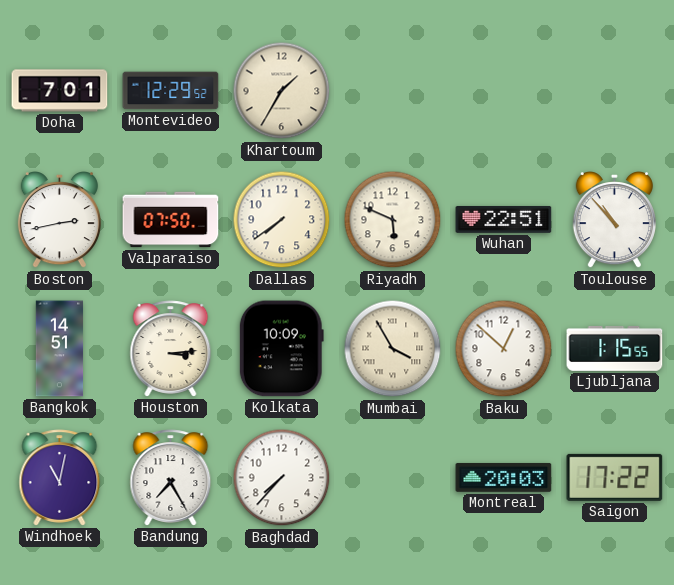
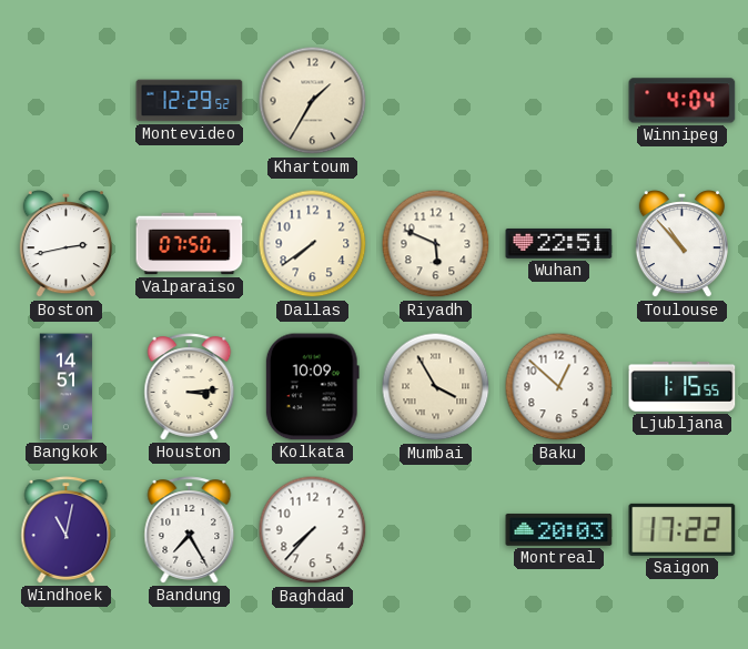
Doha: 7:01 -> none (60, 91)
Winnipeg: none -> 4:04 (683, 101)
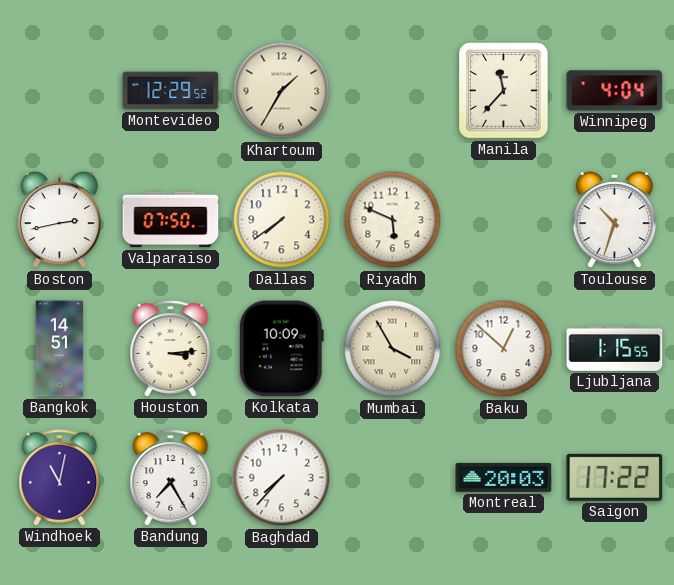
Manila: none -> 11:37 (504, 91)
Wuhan: 22:51 -> none (559, 243)
Toulouse: 10:53 -> 10:33 (614, 221)
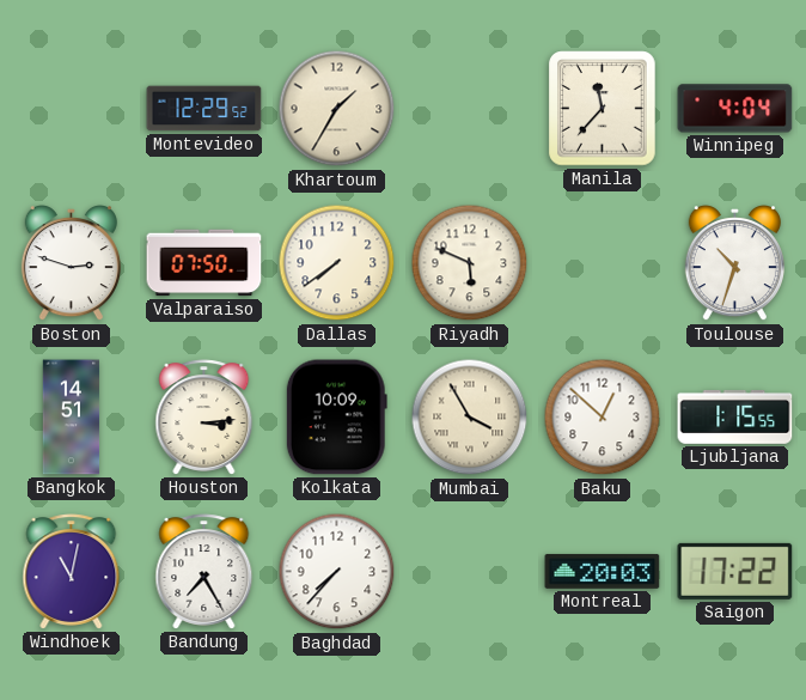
Boston: 2:43 -> 2:48 (71, 264)
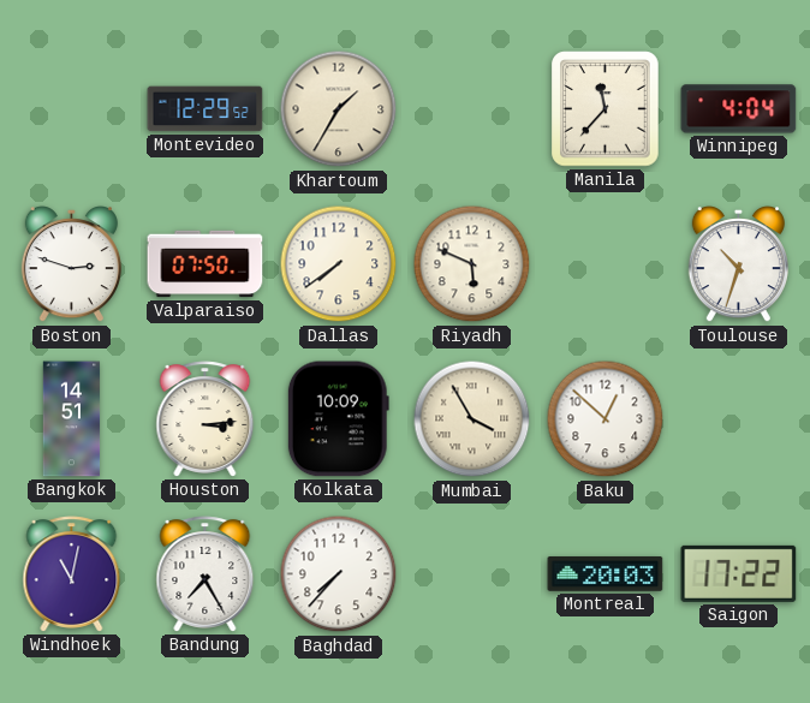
Ljubljana: 1:15 -> none (735, 416)
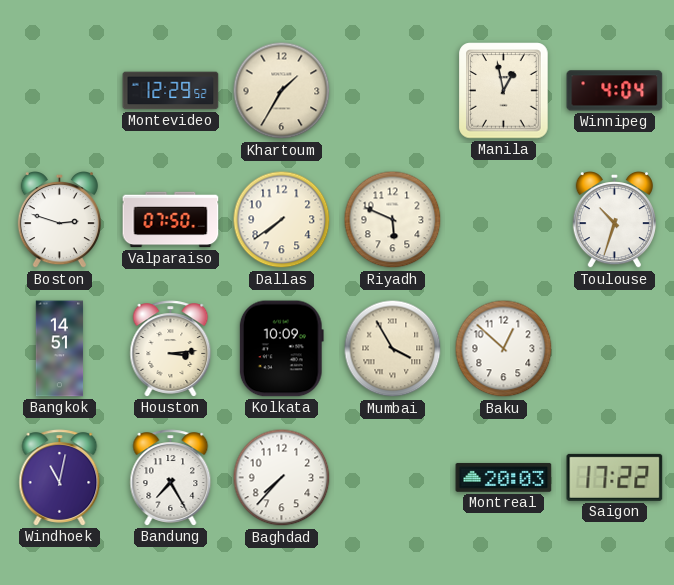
Manila: 11:37 -> 12:58 (504, 91)
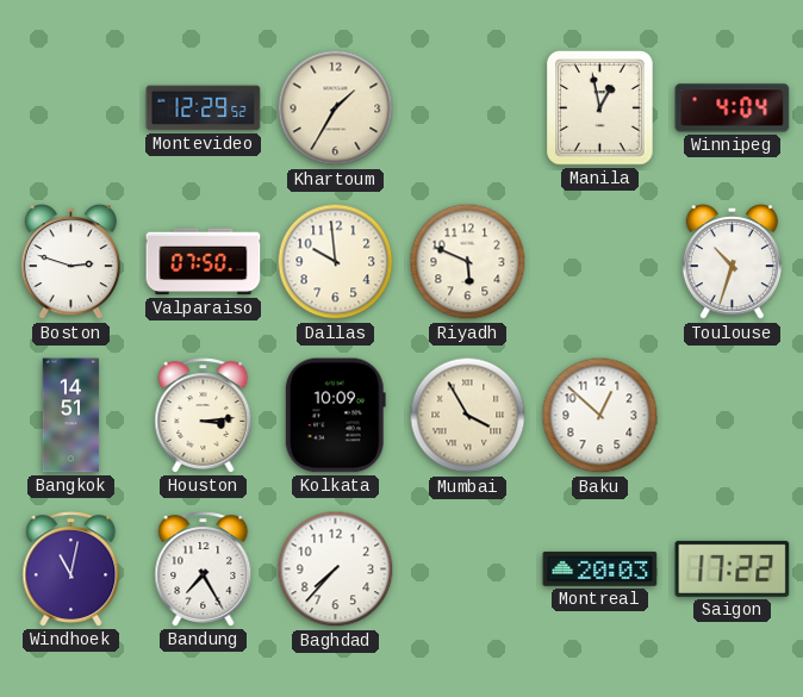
Dallas: 7:39 -> 9:59 (336, 262)
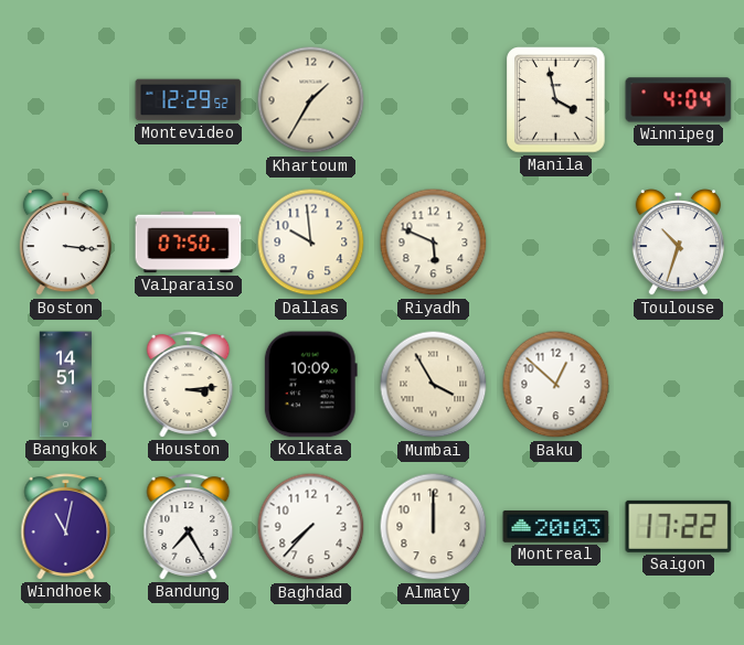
Manila: 12:58 -> 3:58 (556, 100)
Boston: 2:48 -> 3:16 (65, 244)
Almaty: none -> 12:00 (434, 527)
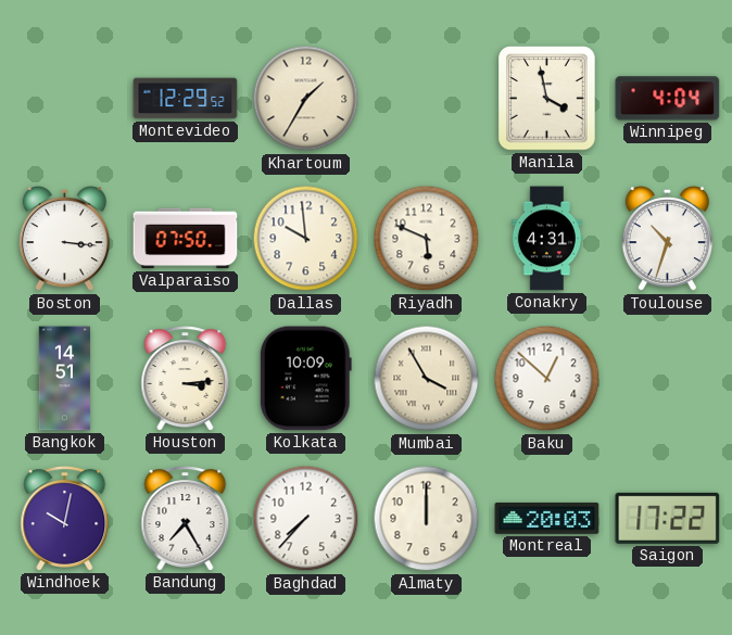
Conakry: none -> 4:31 (547, 239)
Windhoek: 11:02 -> 10:02 (65, 519)
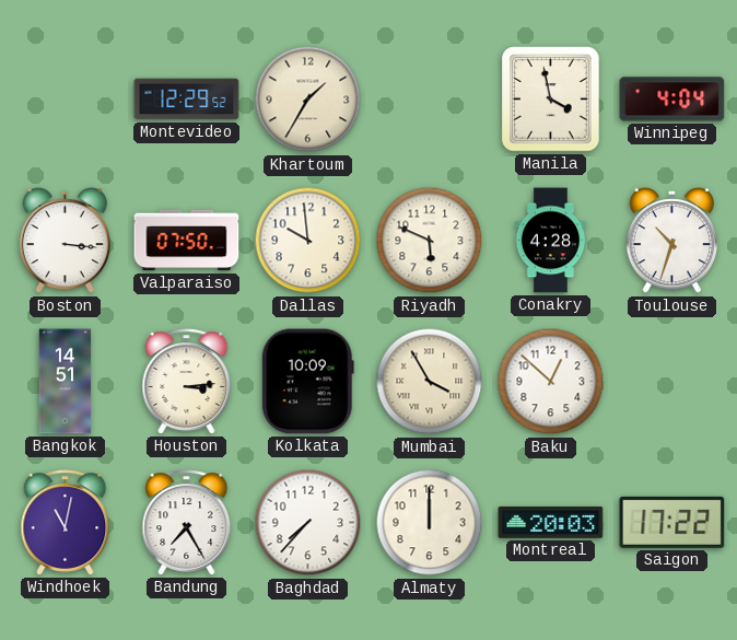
Conakry: 4:31 -> 4:28 (551, 241)
Windhoek: 10:02 -> 11:02 (66, 523)
